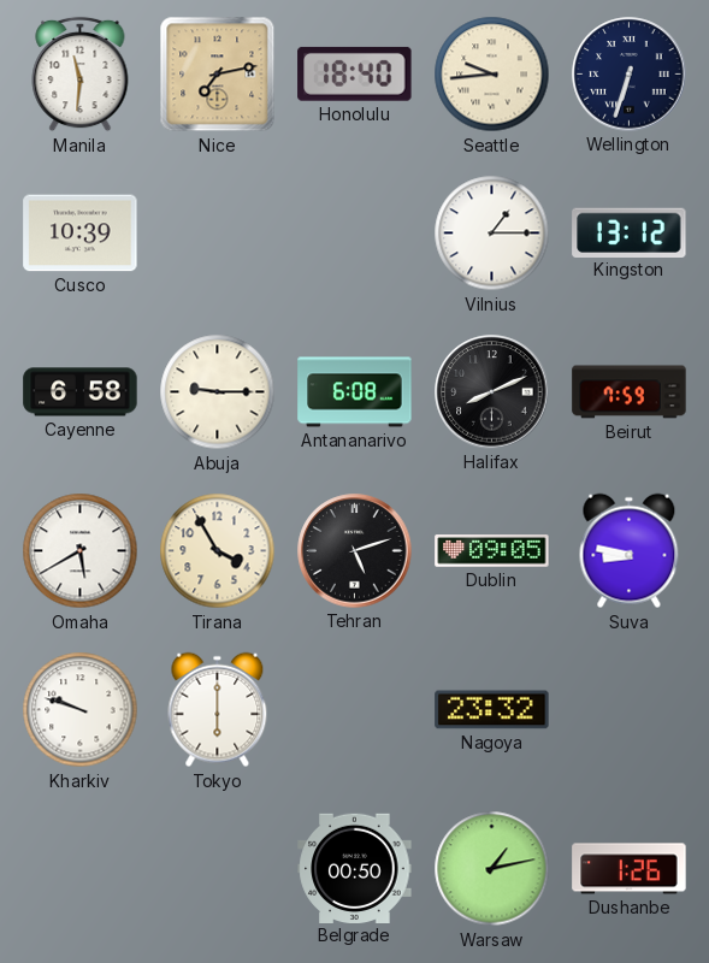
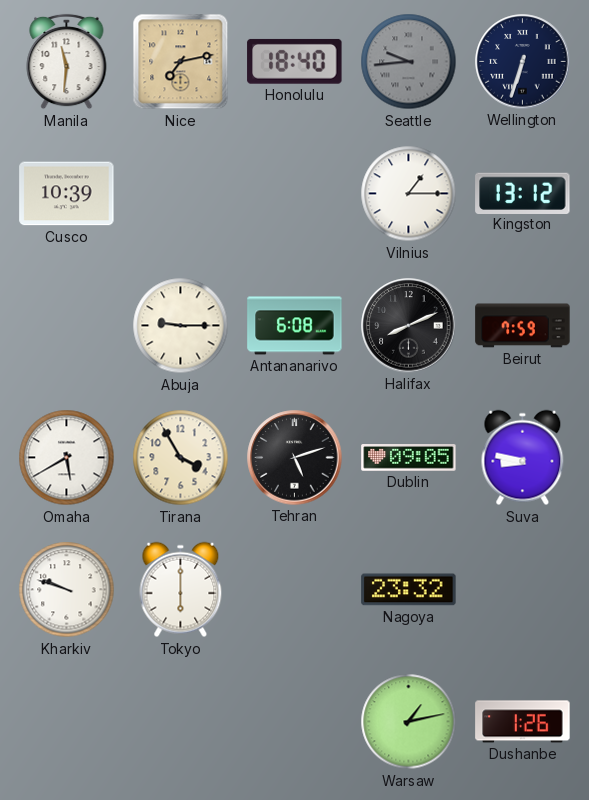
Seattle dial: cream -> grey (409, 62)
Cayenne: 6:58 -> none (81, 392)
Belgrade: 00:50 -> none (355, 868)
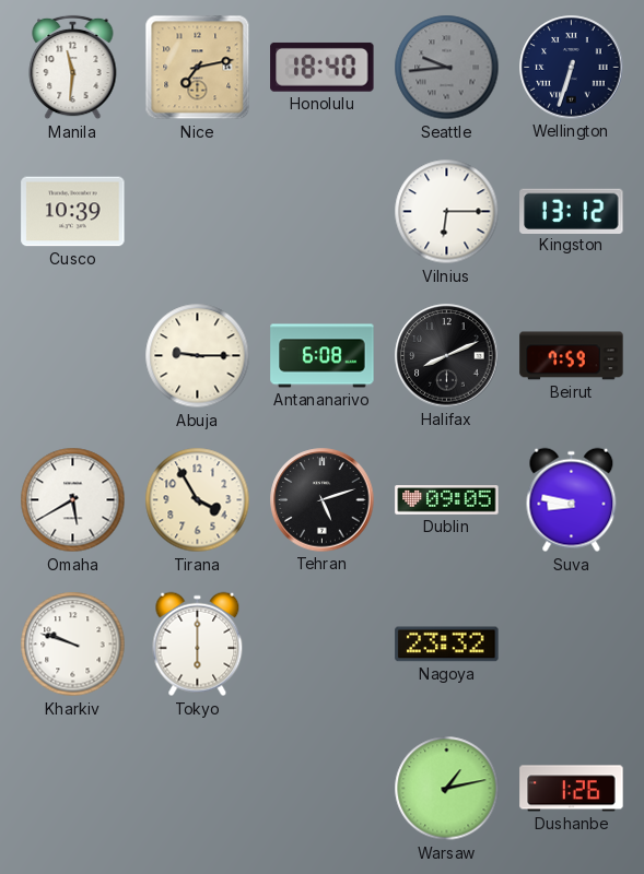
Vilnius: 1:15 -> 6:15 (447, 212)
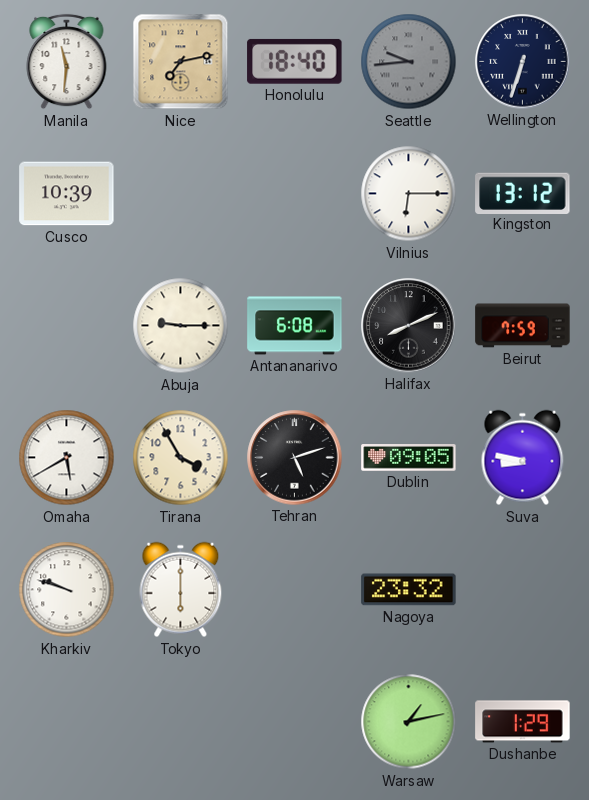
Dushanbe: 1:26 -> 1:29 (523, 722)
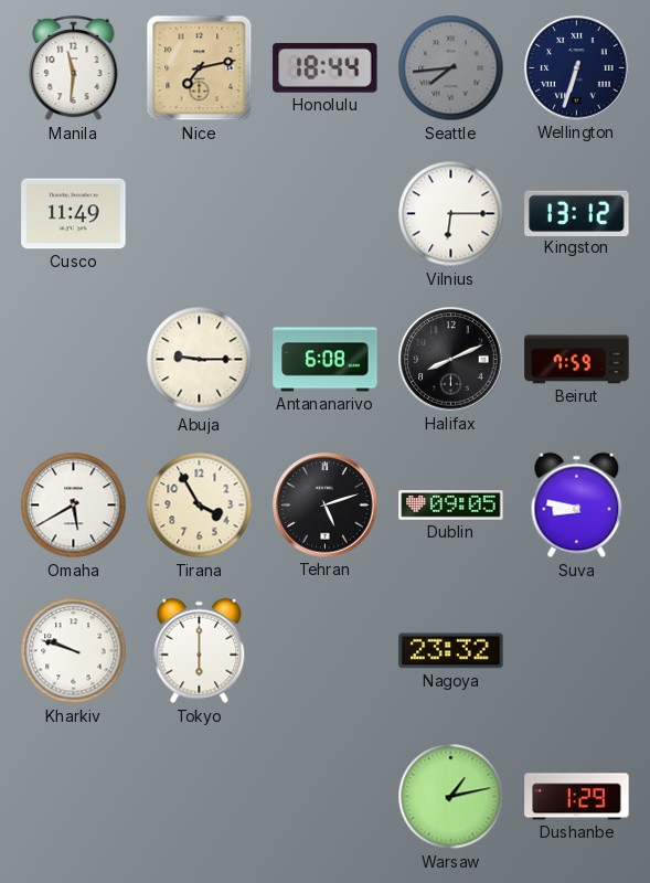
Honolulu: 18:40 -> 18:44 (326, 67)
Seattle: 9:44 -> 7:44 (451, 68)
Cusco: 10:39 -> 11:49 (74, 214)
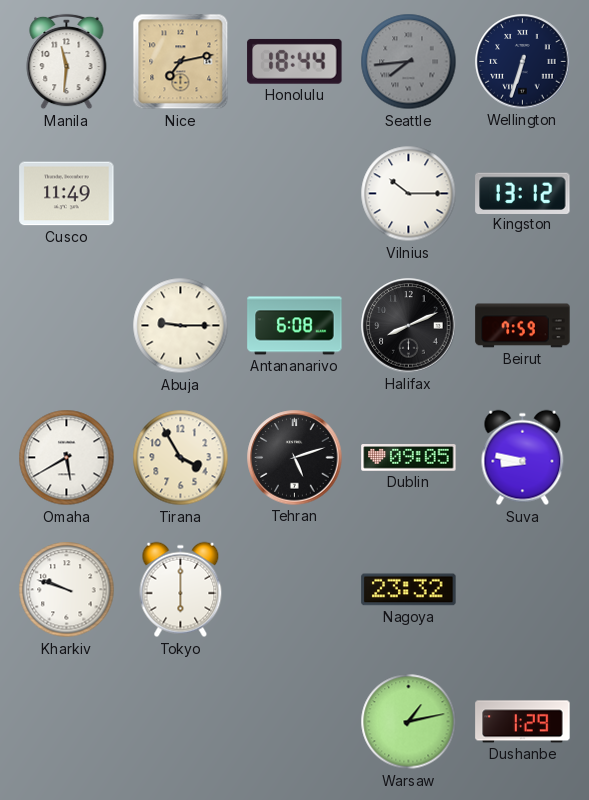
Vilnius: 6:15 -> 10:15 (409, 194)
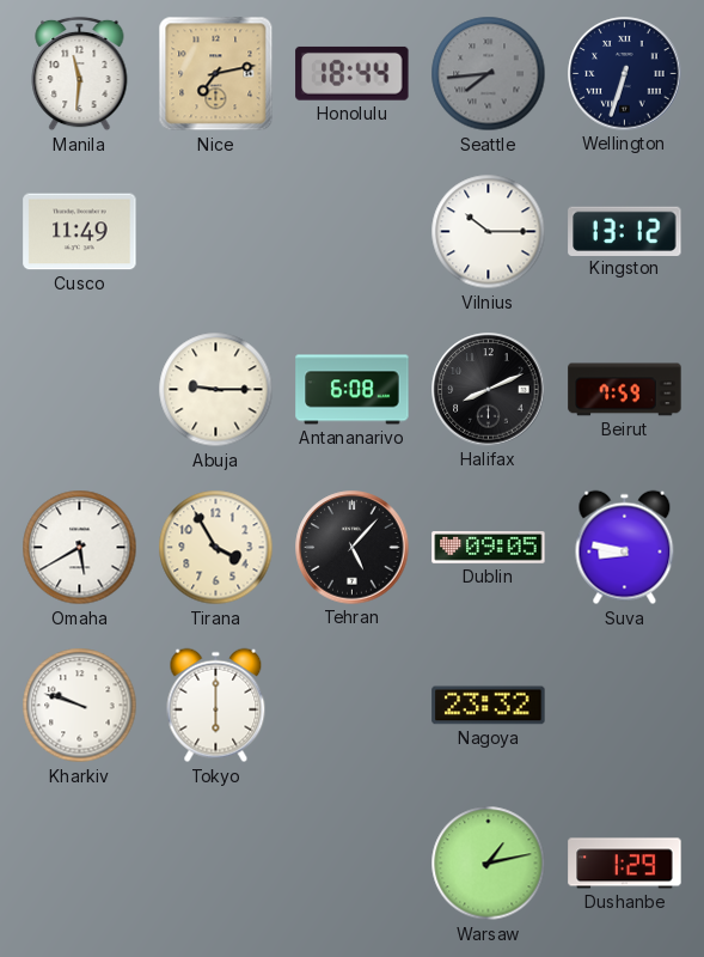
Tehran: 5:12 -> 5:07 (353, 548)
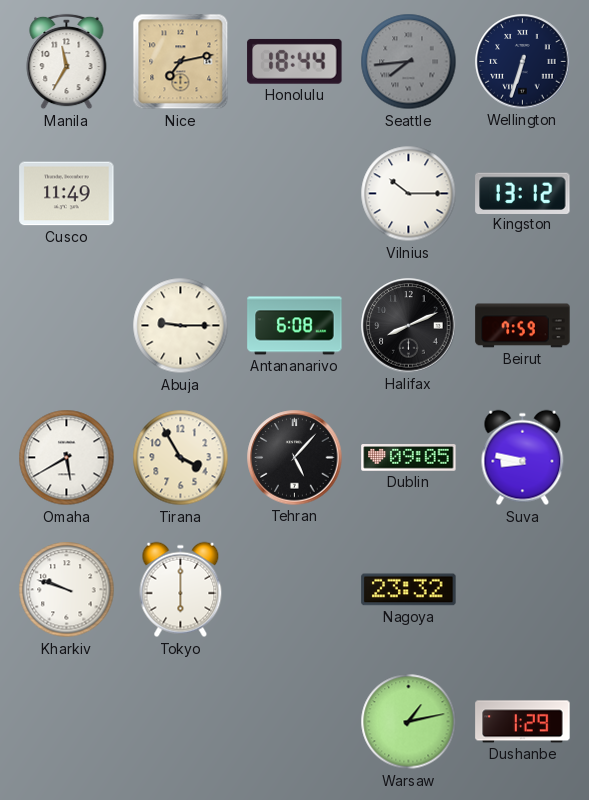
Manila: 11:31 -> 11:35 (67, 62)
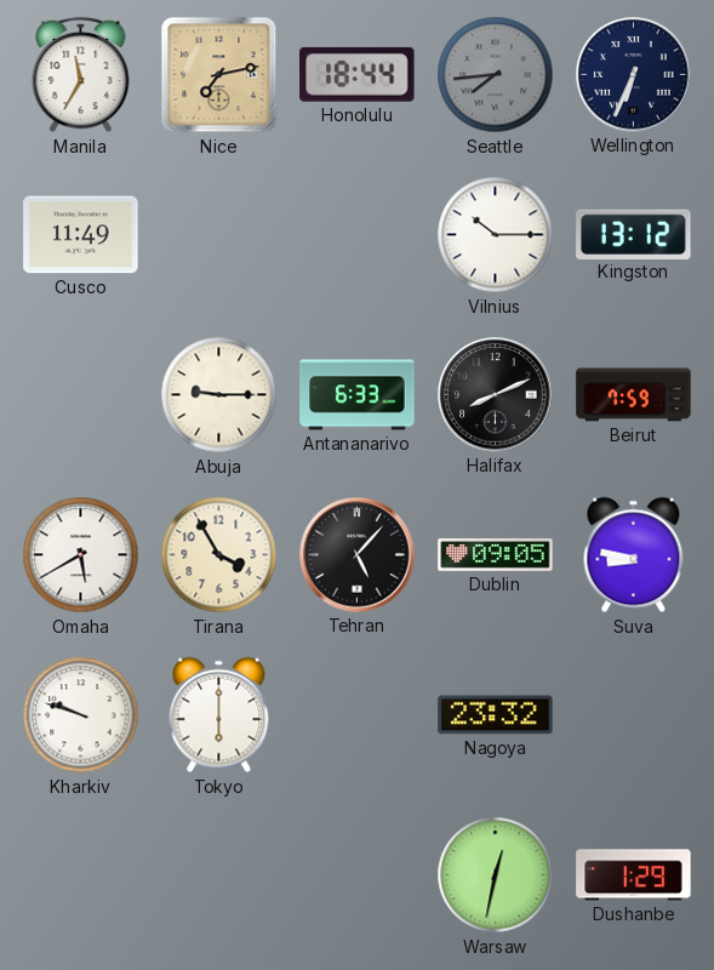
Wellington: 6:33 -> 6:34 (634, 75)
Antananarivo: 6:08 -> 6:33 (358, 395)
Warsaw: 1:13 -> 12:32 (496, 875)
